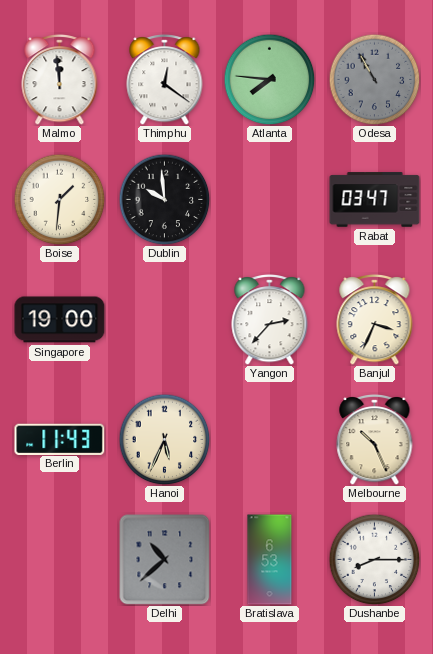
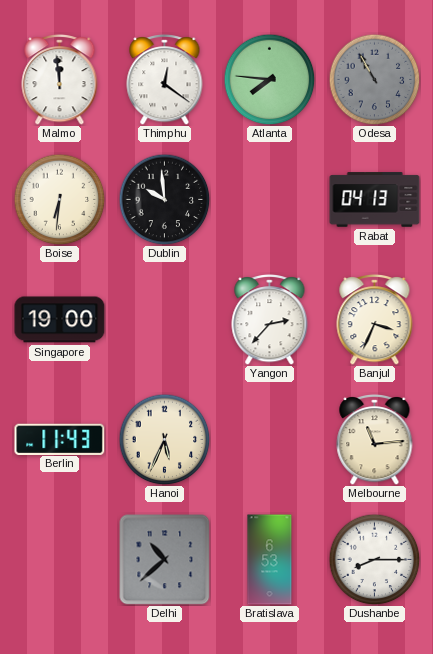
Boise: 1:31 -> 6:31 (59, 199)
Rabat: 03:47 -> 04:13 (375, 200)
Melbourne: 10:26 -> 11:14 (375, 440)
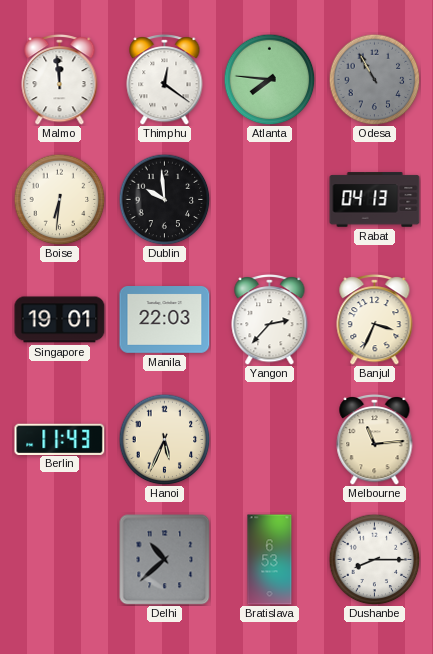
Singapore: 19:00 -> 19:01 (60, 320)
Manila: none -> 22:03 (165, 320)
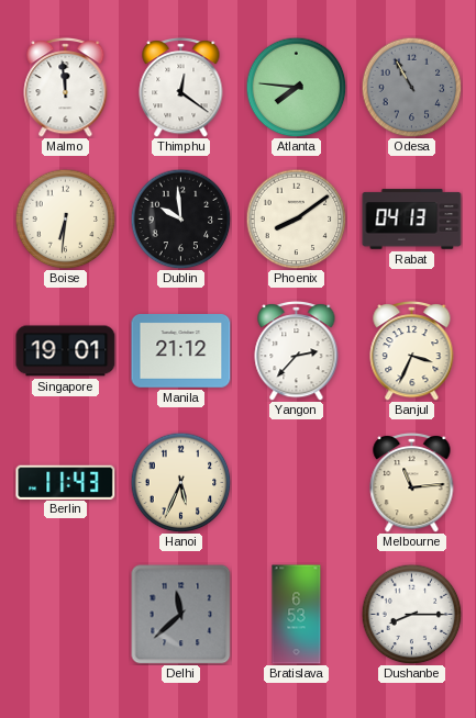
Phoenix: none -> 8:09 (296, 218)
Manila: 22:03 -> 21:12 (181, 351)
Delhi: 10:38 -> 11:38 (181, 615)
